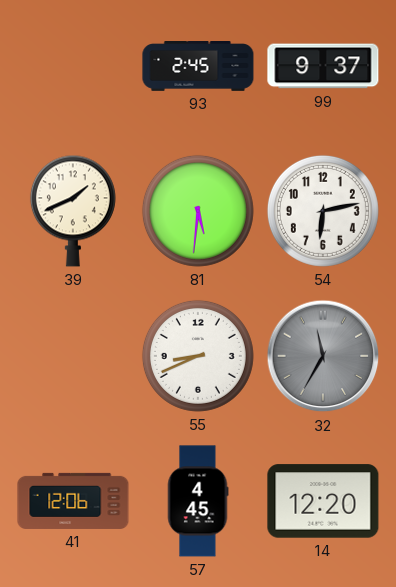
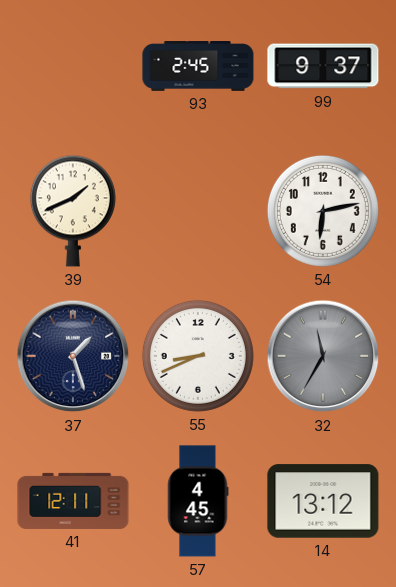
81: 5:31 -> none (198, 211)
37: none -> 1:27 (73, 356)
41: 12:06 -> 12:11 (73, 501)
14: 12:20 -> 13:12 (323, 501)
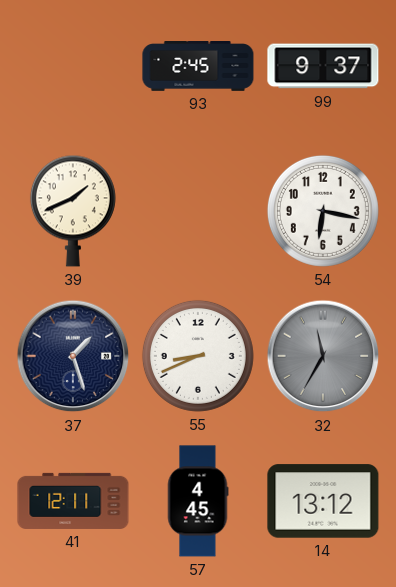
54: 6:13 -> 6:17 (323, 211)
